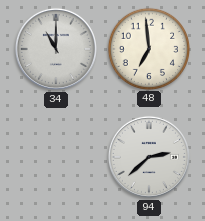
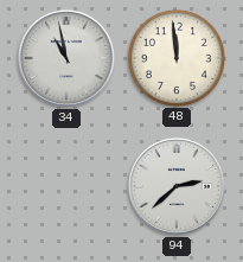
34: 11:00 -> 10:58 (66, 58)
48: 6:59 -> 11:59 (175, 57)
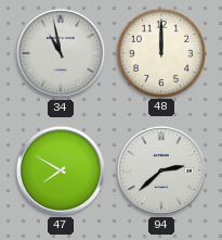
48: 11:59 -> 12:00 (160, 52)
47: none -> 7:50 (61, 170)
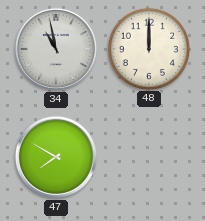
94: 2:38 -> none (161, 170)
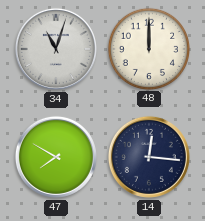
34: 10:58 -> 11:03 (56, 49)
14: none -> 12:16 (149, 157)
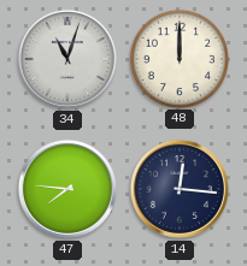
47: 7:50 -> 7:46 (67, 189)
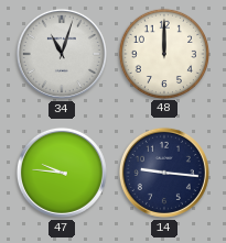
47: 7:46 -> 9:46 (62, 173)
14: 12:16 -> 9:16 (164, 173)
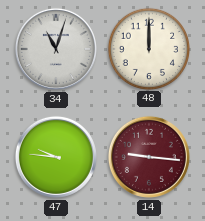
14 dial: navy -> burgundy (149, 157)
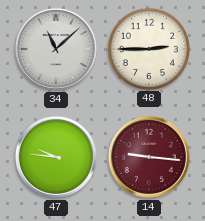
34: 11:03 -> 11:08 (56, 49)
48: 12:00 -> 2:45 (148, 48)
